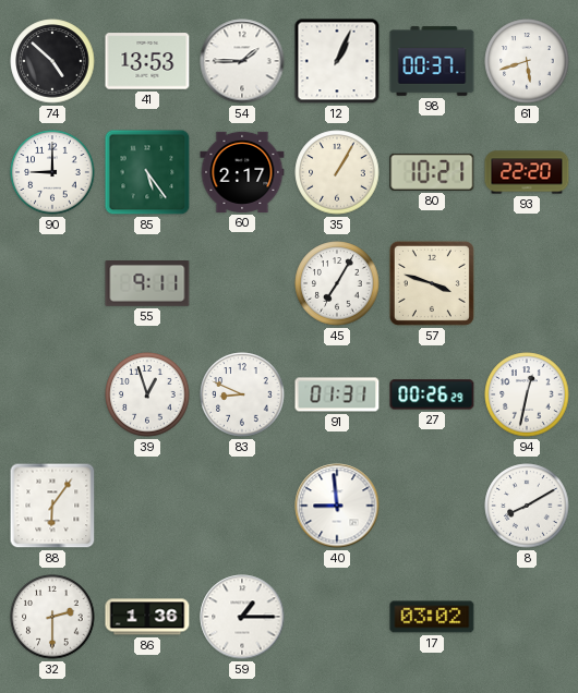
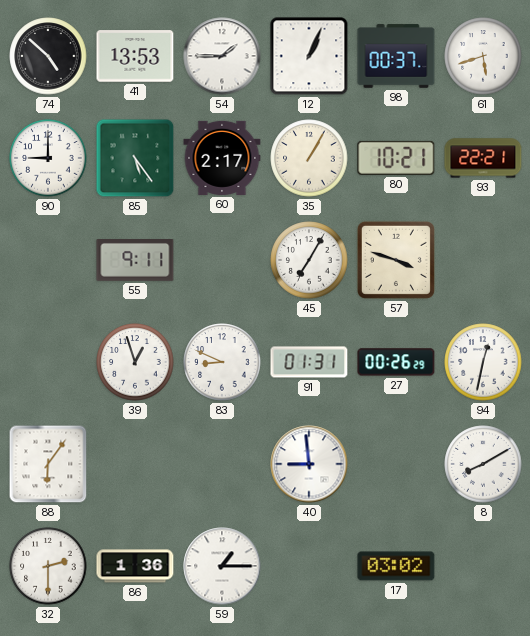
93: 22:20 -> 22:21 (483, 158)
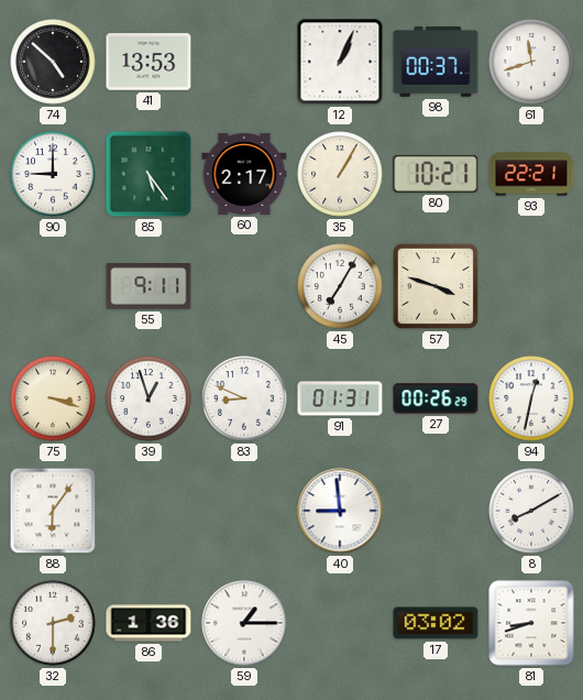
54: 1:45 -> none (222, 56)
61: 5:42 -> 11:42 (531, 62)
75: none -> 3:18 (53, 398)
81: none -> 8:42 (531, 623)
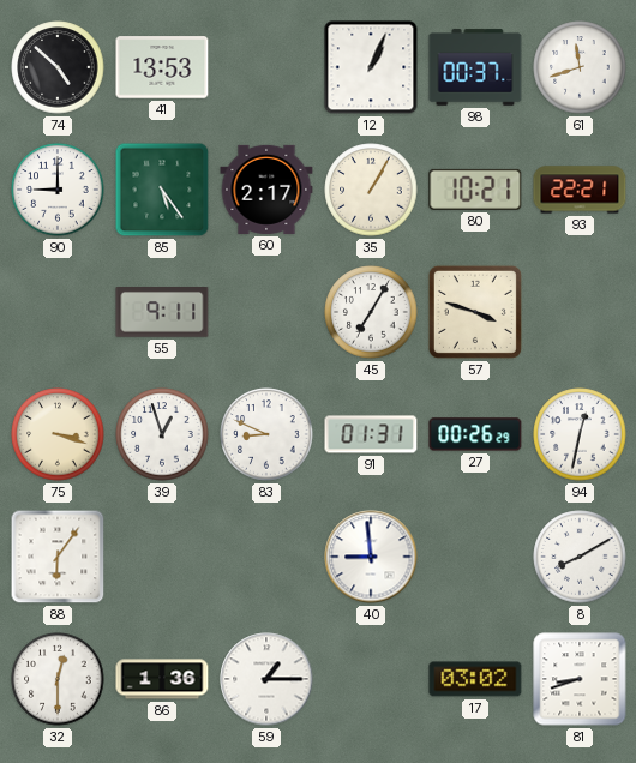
32: 2:30 -> 12:30 (58, 679)
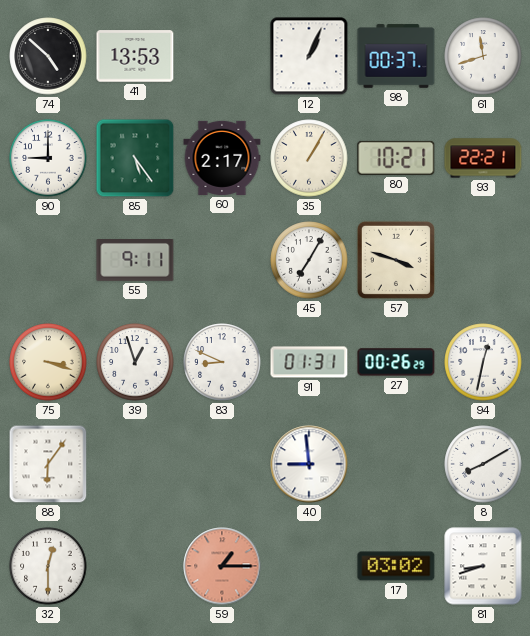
86: 1:36 -> none (162, 679)
59 dial: white -> salmon (222, 566)
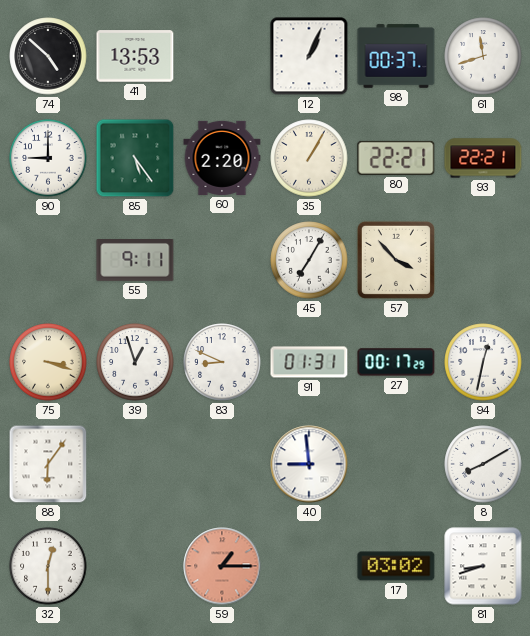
60: 2:17 -> 2:20 (222, 158)
80: 10:21 -> 22:21 (396, 158)
57: 3:48 -> 3:53 (396, 260)
27: 00:26 -> 00:17 (396, 362)
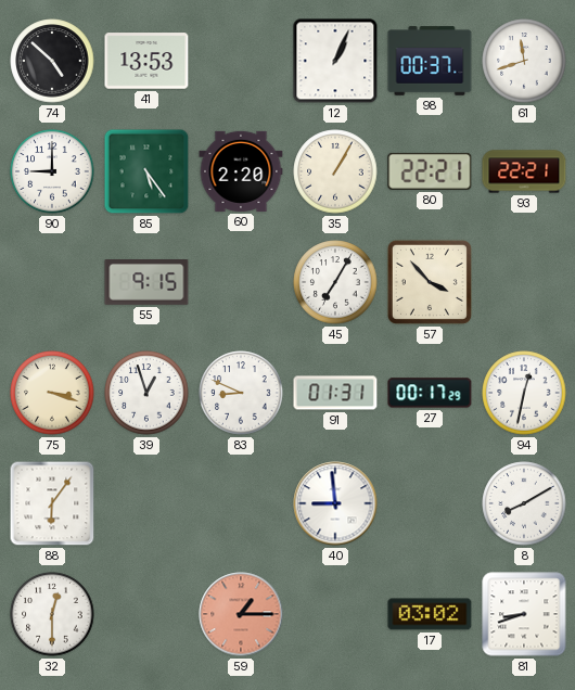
55: 9:11 -> 9:15 (146, 283)
